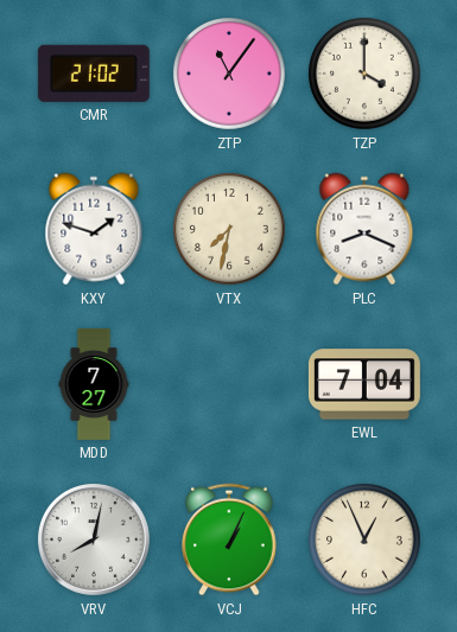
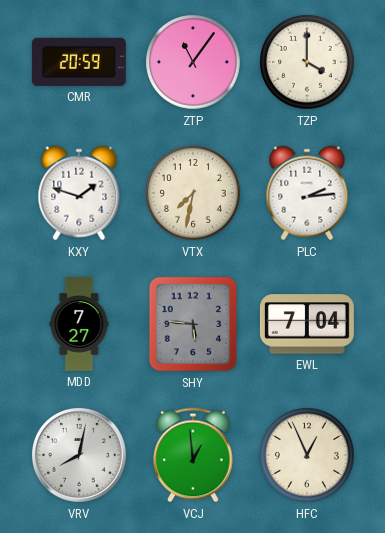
CMR: 21:02 -> 20:59 (79, 62)
PLC: 8:19 -> 2:14 (307, 193)
SHY: none -> 5:46 (193, 324)
VCJ: 1:04 -> 12:59 (194, 455)
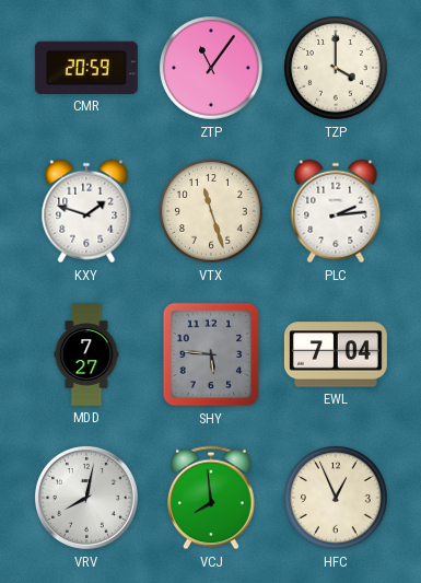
VTX: 7:32 -> 11:27 (211, 211)
VCJ: 12:59 -> 7:59 (212, 498)
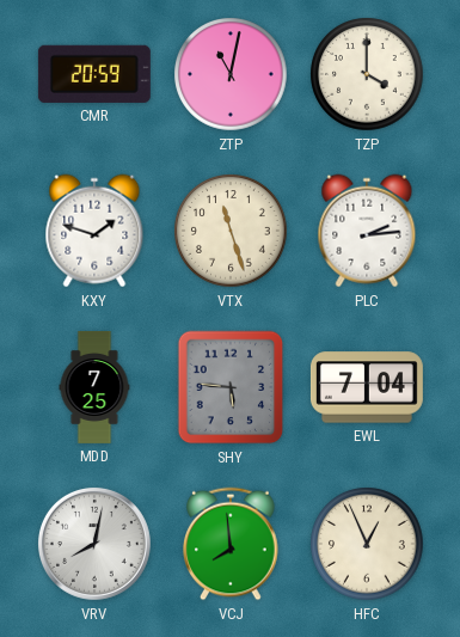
ZTP: 11:06 -> 11:02 (231, 74)
MDD: 7:27 -> 7:25 (94, 387)
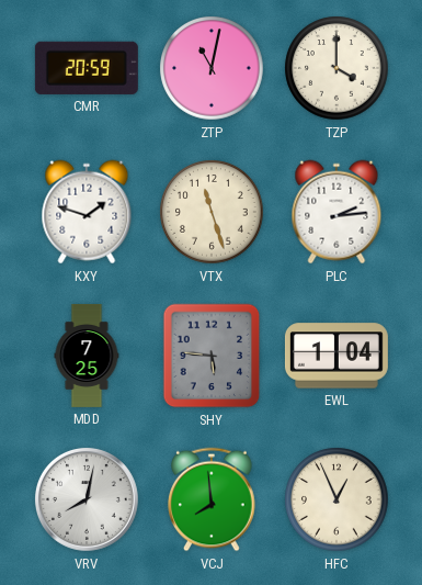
EWL: 7:04 -> 1:04 (337, 356)
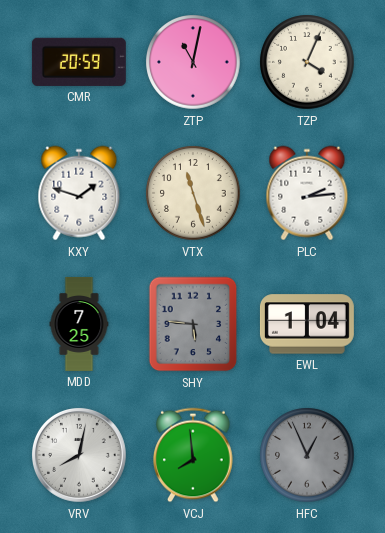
TZP: 4:00 -> 4:04 (307, 62)
HFC dial: cream -> grey (307, 455)
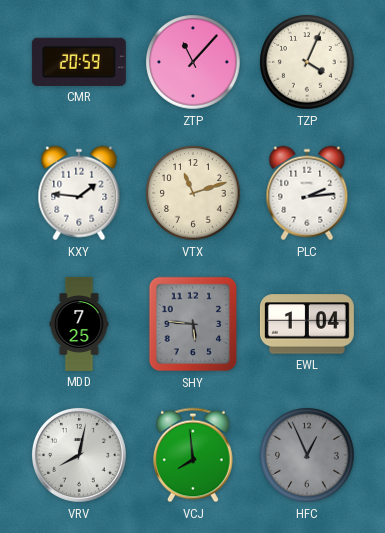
ZTP: 11:02 -> 11:07 (193, 62)
KXY: 1:48 -> 1:46 (79, 193)
VTX: 11:27 -> 11:12 (193, 193)
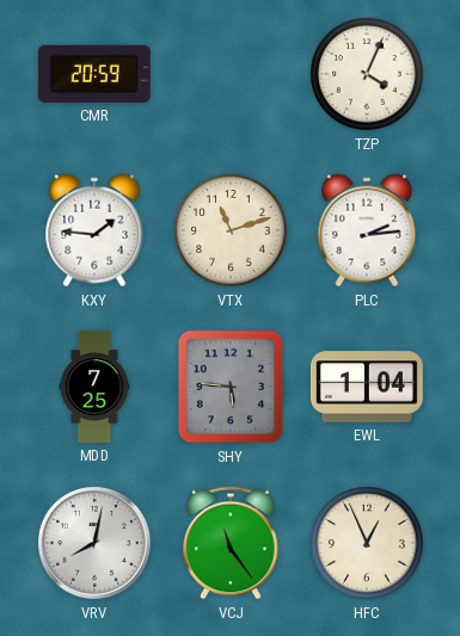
ZTP: 11:07 -> none (193, 62)
VCJ: 7:59 -> 11:24 (232, 543)
HFC dial: grey -> cream (367, 543)
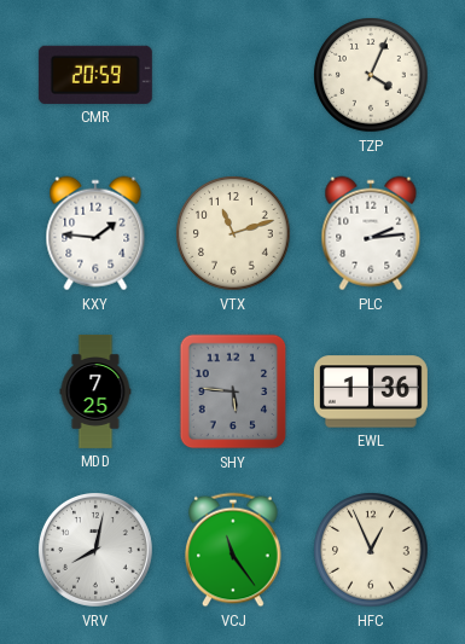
EWL: 1:04 -> 1:36 (371, 391)
